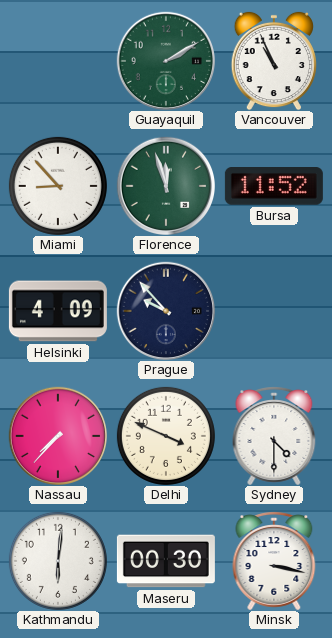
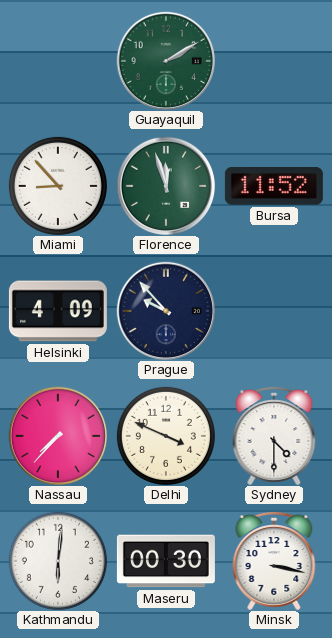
Vancouver: 10:56 -> none (274, 61)
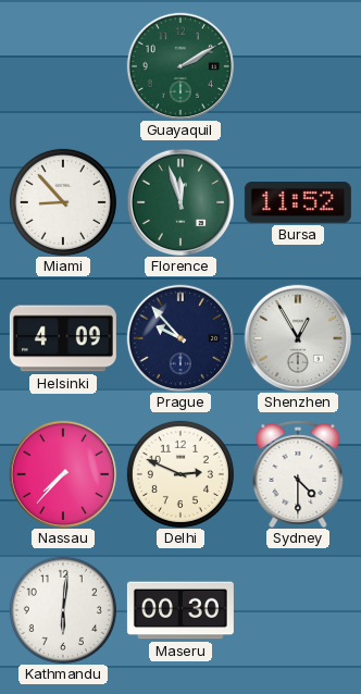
Shenzhen: none -> 12:55 (297, 337)
Delhi: 3:49 -> 2:49 (180, 474)
Minsk: 3:17 -> none (274, 561)
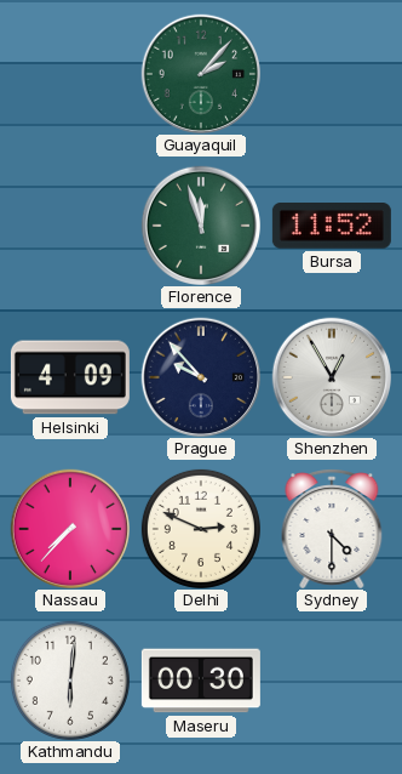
Guayaquil: 2:10 -> 2:07 (200, 73)
Miami: 8:53 -> none (63, 202)
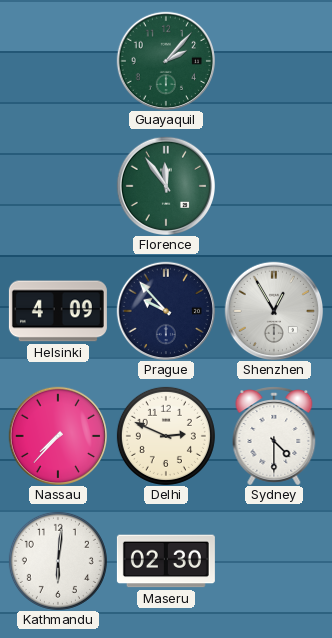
Florence: 11:57 -> 11:54 (165, 185)
Bursa: 11:52 -> none (332, 227)
Maseru: 00:30 -> 02:30 (166, 561)
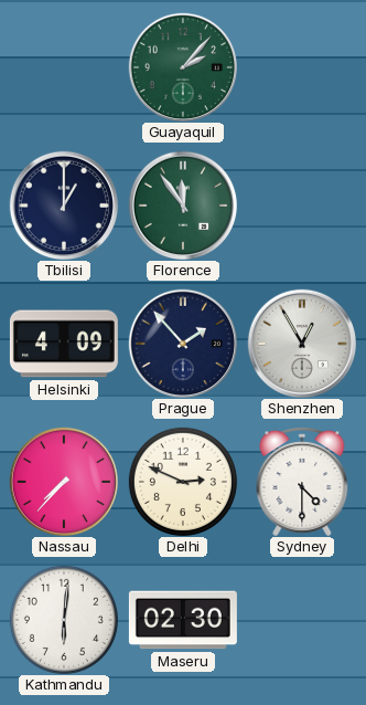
Tbilisi: none -> 1:00 (63, 204)
Prague: 9:53 -> 1:53 (182, 343)
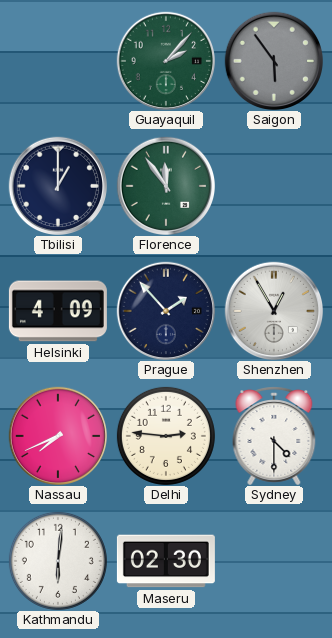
Saigon: none -> 5:54 (273, 60)
Nassau: 7:37 -> 7:41 (57, 435)
Delhi: 2:49 -> 2:46 (166, 436)
